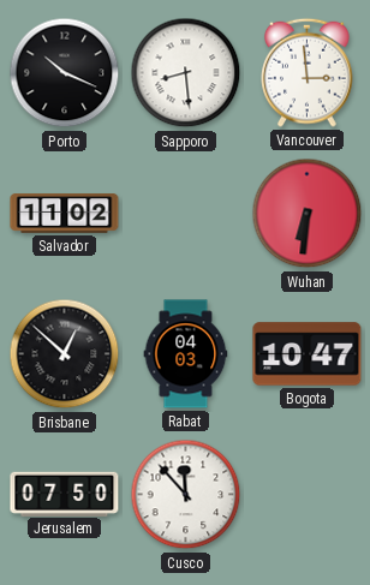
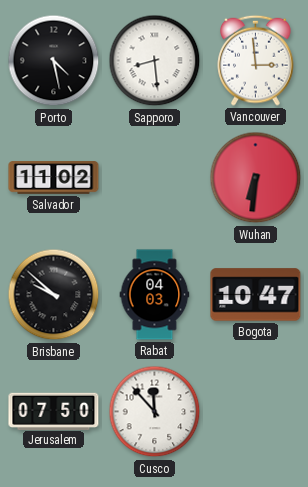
Porto: 10:19 -> 4:28 (54, 61)
Brisbane: 12:52 -> 9:52 (54, 295)
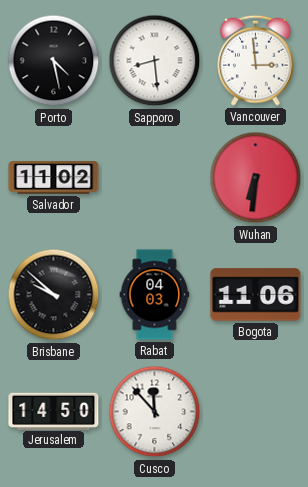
Bogota: 10:47 -> 11:06 (256, 295)
Jerusalem: 07:50 -> 14:50 (54, 411)
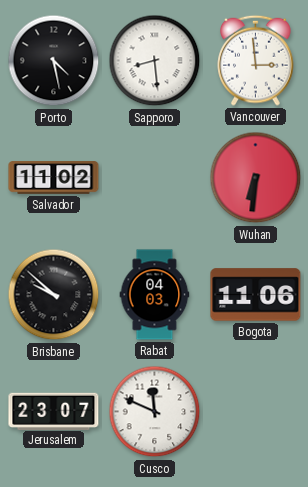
Jerusalem: 14:50 -> 23:07 (54, 411)
Cusco: 11:53 -> 11:49 (155, 412)
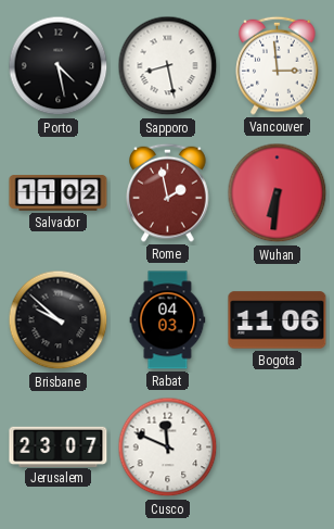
Sapporo: 8:29 -> 8:28 (168, 66)
Rome: none -> 1:58 (168, 192)
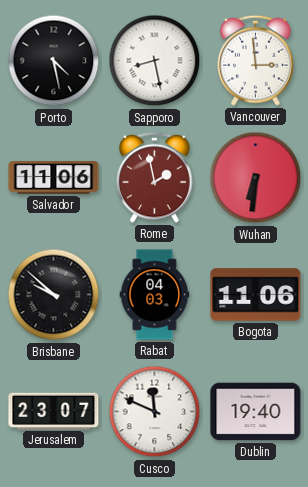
Salvador: 11:02 -> 11:06 (54, 178)
Dublin: none -> 19:40 (256, 412)
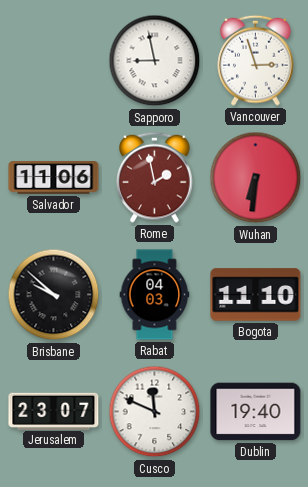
Porto: 4:28 -> none (54, 61)
Sapporo: 8:28 -> 8:58 (155, 61)
Vancouver: 2:59 -> 2:57 (256, 60)
Bogota: 11:06 -> 11:10 (256, 295)
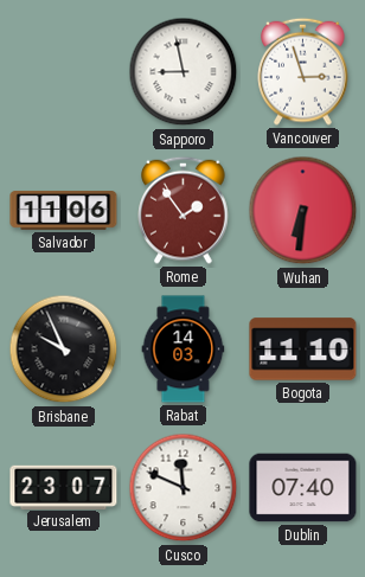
Rome: 1:58 -> 1:54 (184, 210)
Brisbane: 9:52 -> 9:56 (64, 350)
Rabat: 04:03 -> 14:03 (184, 350)
Dublin: 19:40 -> 07:40 (303, 488)
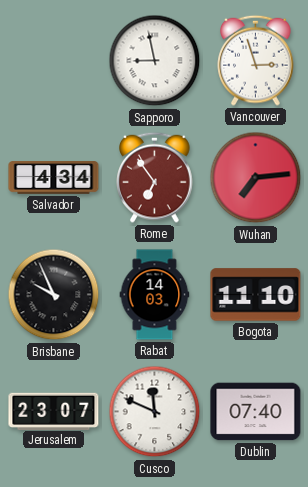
Salvador: 11:06 -> 4:34 (54, 178)
Rome: 1:54 -> 6:54 (155, 177)
Wuhan: 6:31 -> 7:14 (256, 178)
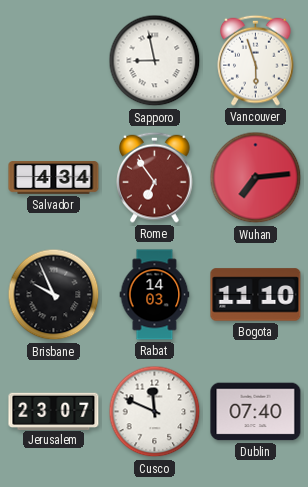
Vancouver: 2:57 -> 5:57 (256, 60)
